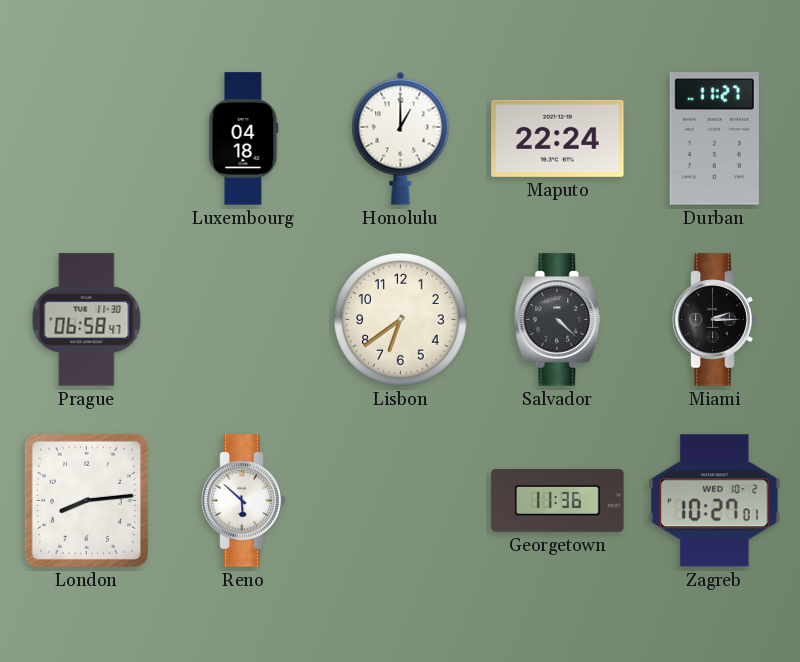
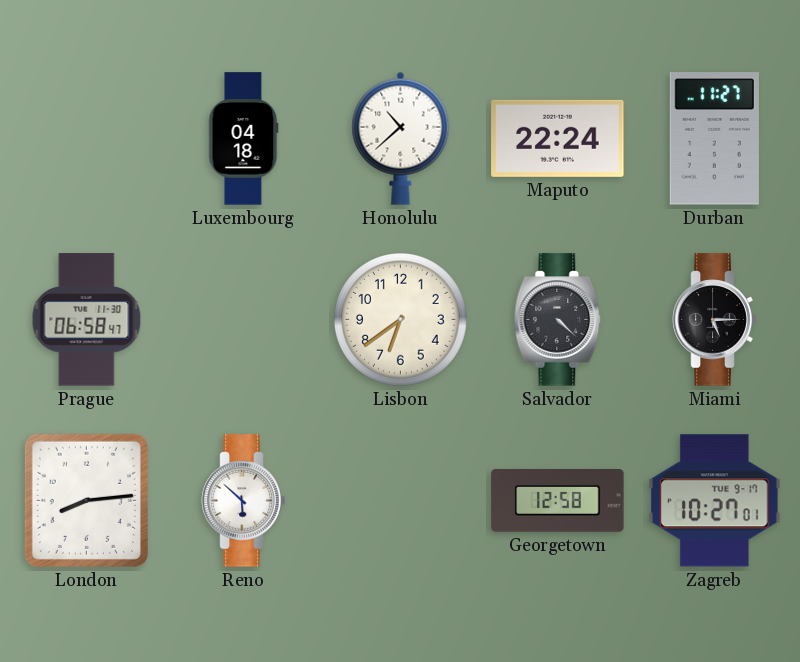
Honolulu: 1:00 -> 10:38 (401, 138)
Miami: 2:15 -> 5:15 (715, 320)
Georgetown: 11:36 -> 12:58 (558, 501)
Zagreb date: WED 10-2 -> TUE 9-17 (715, 501)
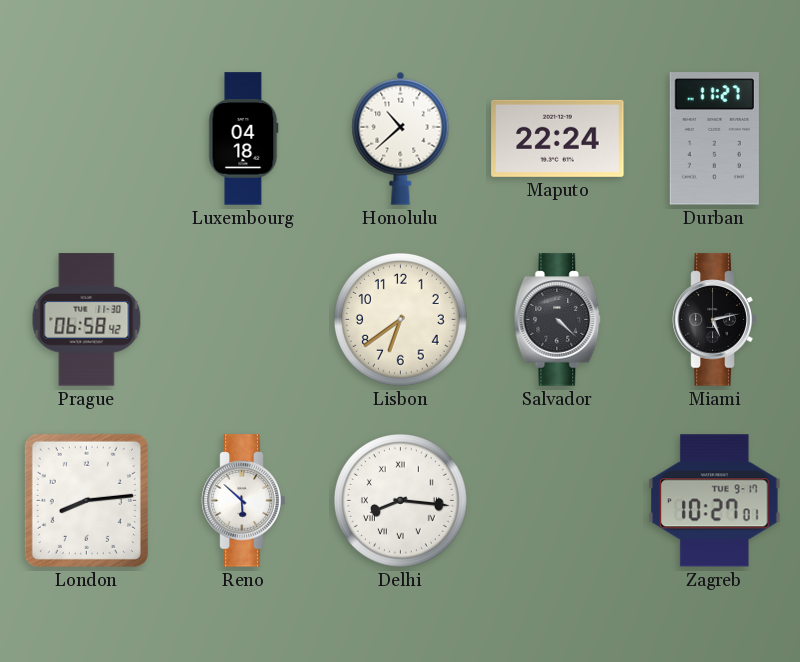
Prague: 06:58:47 -> 06:58:42 (87, 320)
Miami: 5:15 -> 5:13 (715, 320)
Delhi: none -> 8:16 (400, 500)
Georgetown: 12:58 -> none (558, 501)
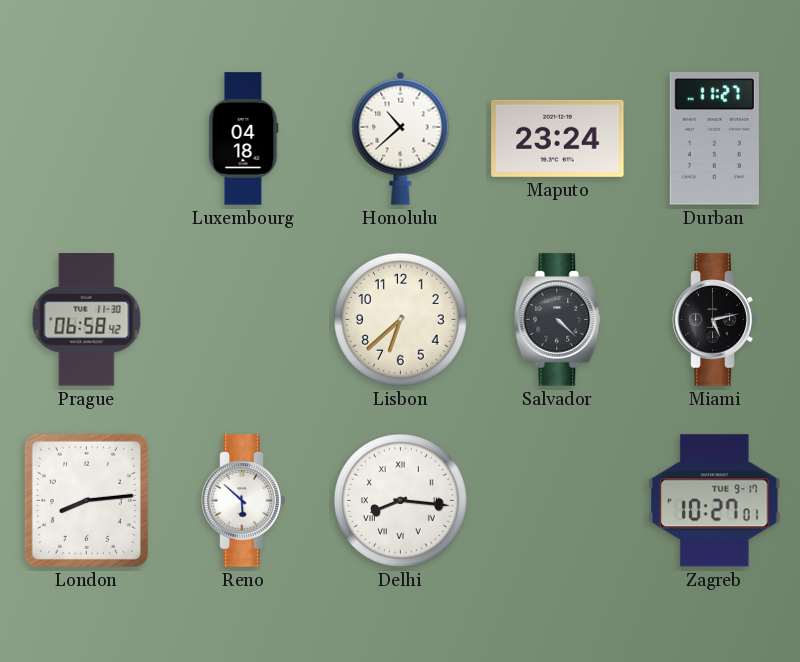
Maputo: 22:24 -> 23:24 (558, 138)
Lisbon: 6:39 -> 6:38 (400, 319)
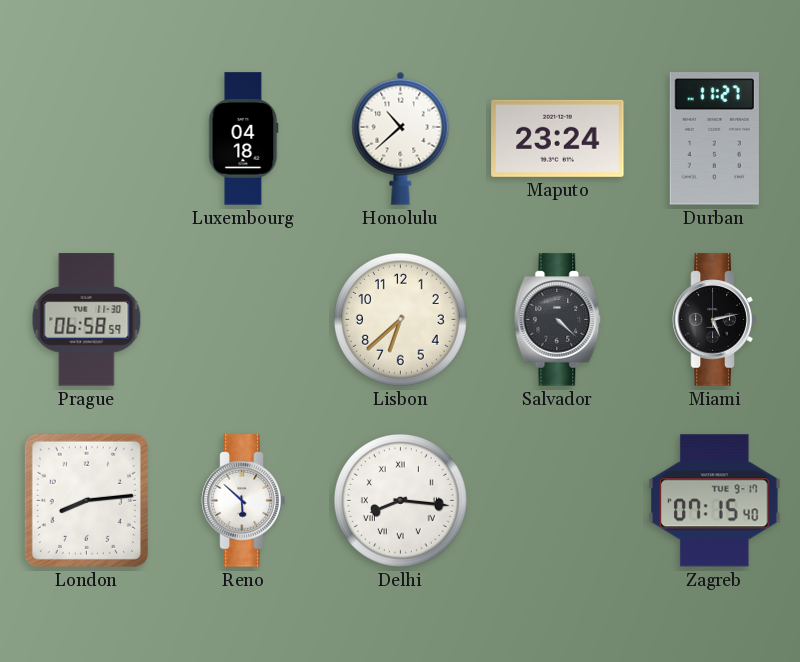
Prague: 06:58:42 -> 06:58:59 (87, 320)
Zagreb: 10:27 -> 07:15 (715, 501)
